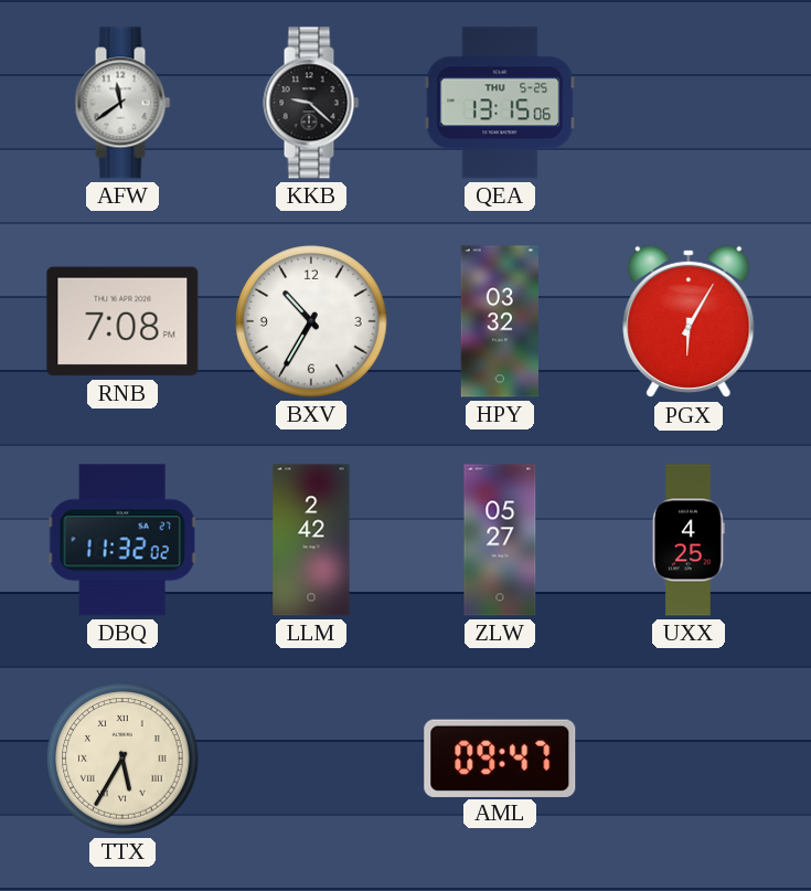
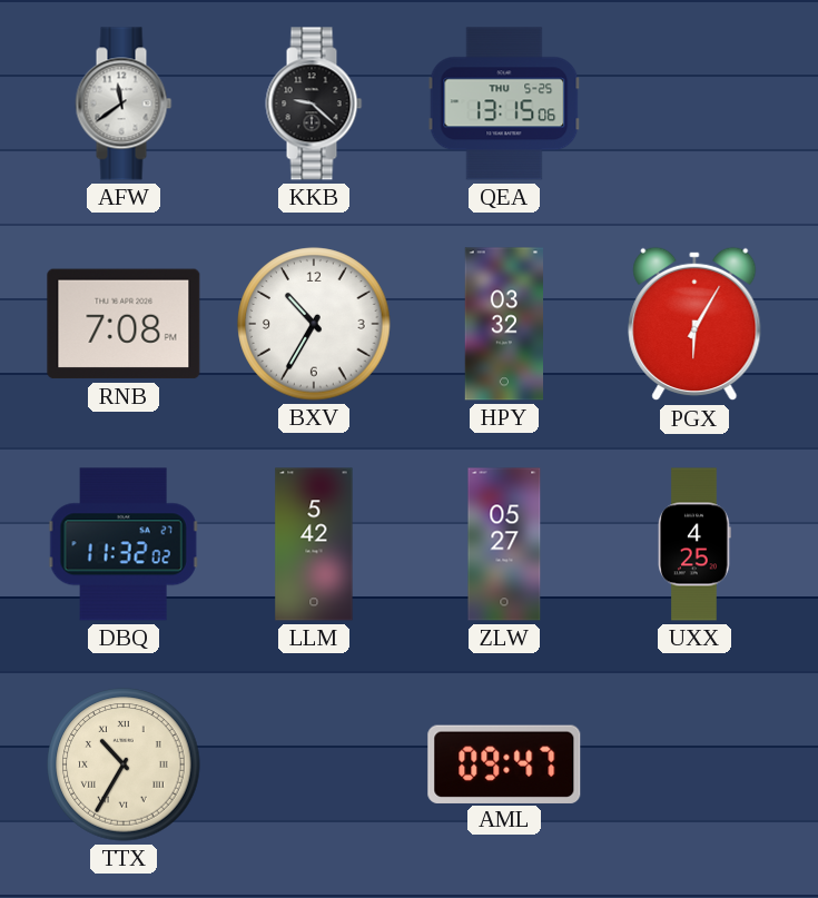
LLM: 2:42 -> 5:42 (314, 544)
TTX: 5:35 -> 10:35 (124, 764)
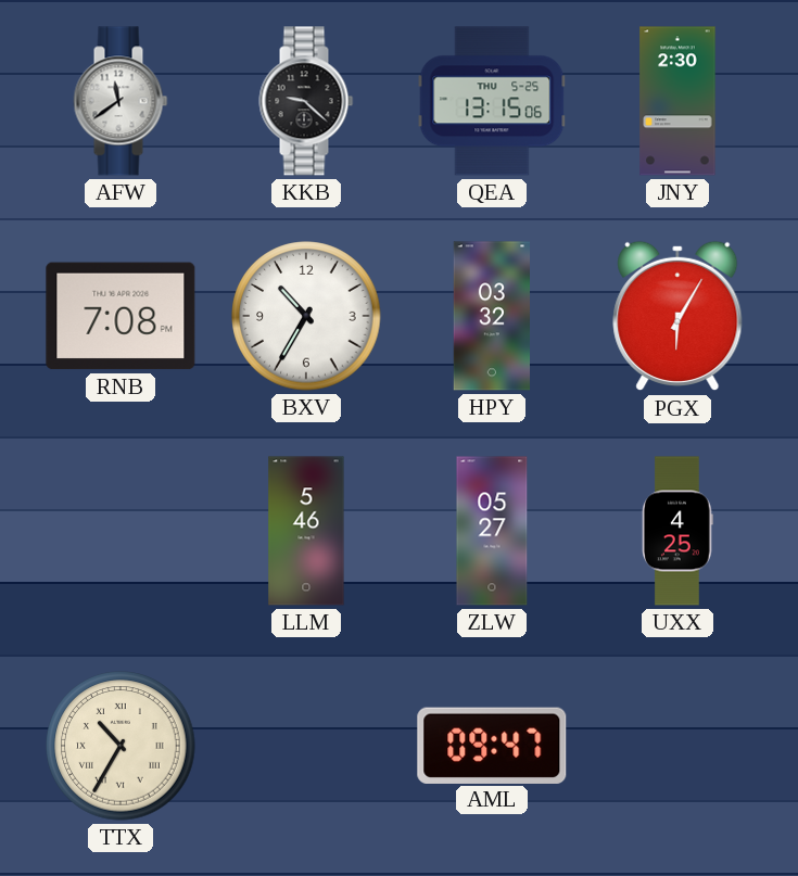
JNY: none -> 2:30 (677, 101)
DBQ: 11:32 -> none (124, 544)
LLM: 5:42 -> 5:46 (306, 531)
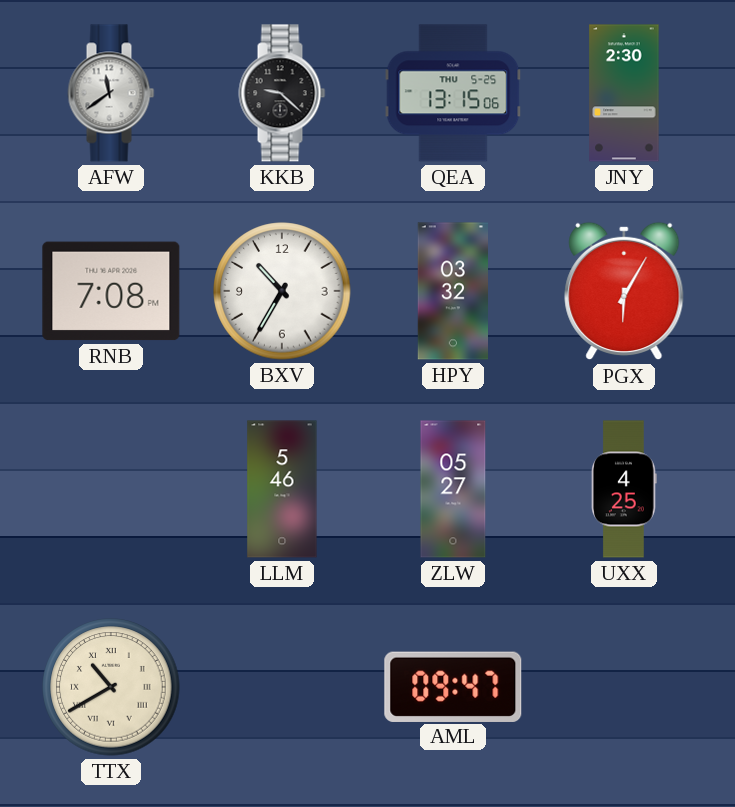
TTX: 10:35 -> 10:40 (111, 687)
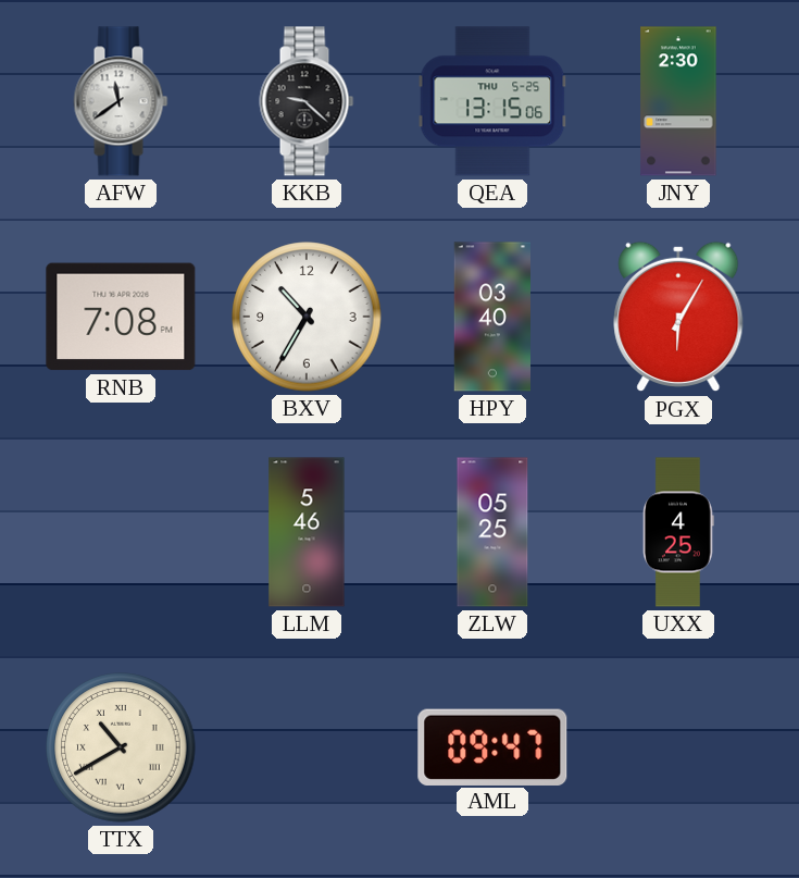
HPY: 03:32 -> 03:40 (491, 317)
ZLW: 05:27 -> 05:25 (492, 532)
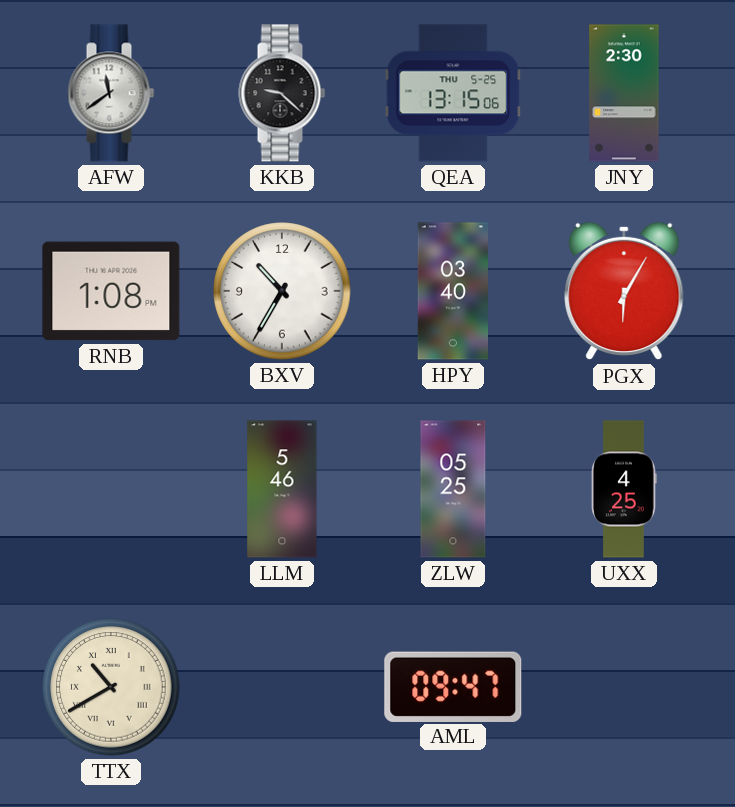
RNB: 7:08 -> 1:08 (111, 291)
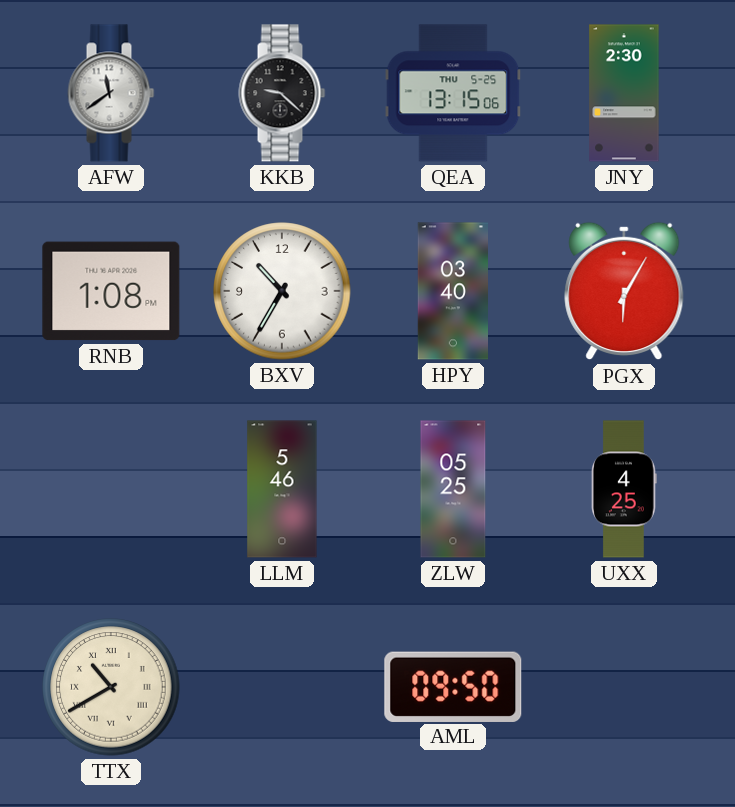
AML: 09:47 -> 09:50 (453, 686)
